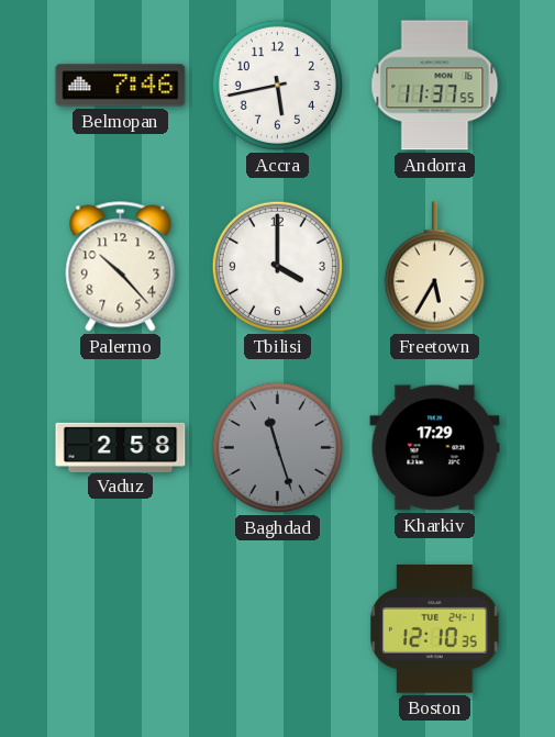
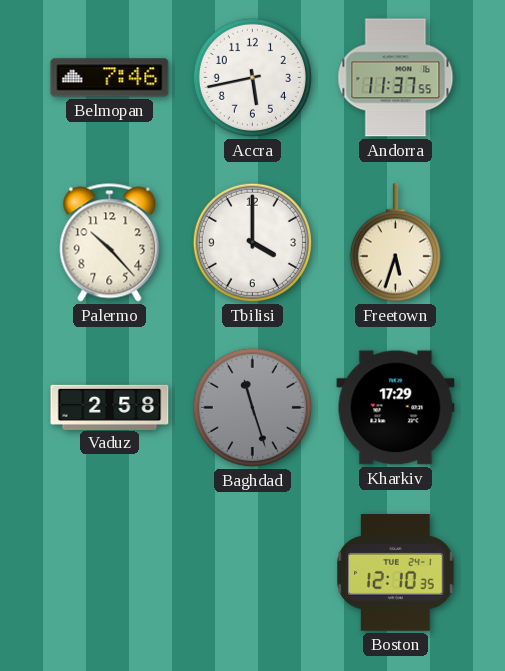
Freetown: 5:35 -> 5:33 (395, 243)
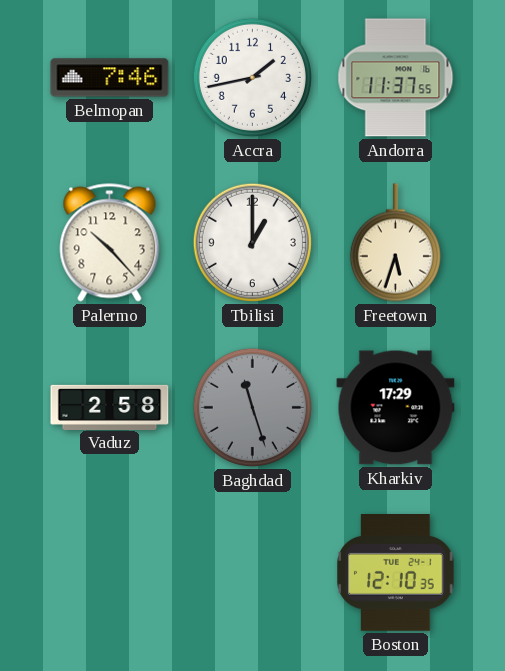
Accra: 5:43 -> 1:43 (252, 77)
Tbilisi: 4:00 -> 1:00 (252, 242)
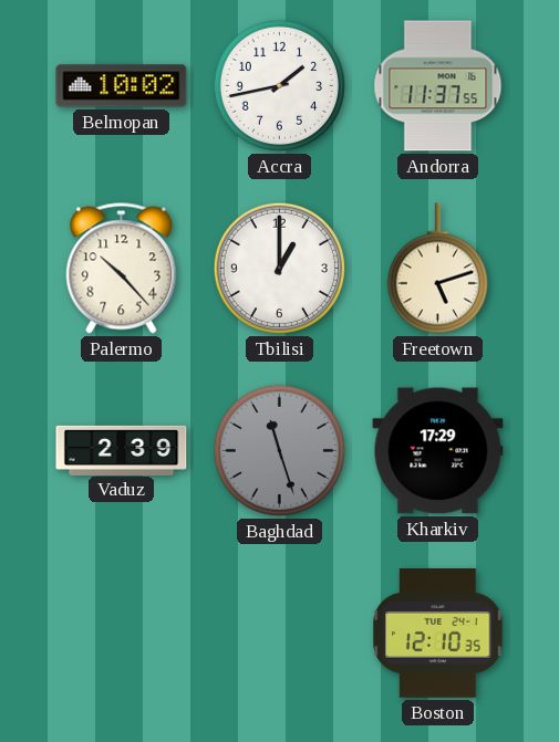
Belmopan: 7:46 -> 10:02 (122, 86)
Freetown: 5:33 -> 5:12 (437, 269)
Vaduz: 2:58 -> 2:39 (122, 450)
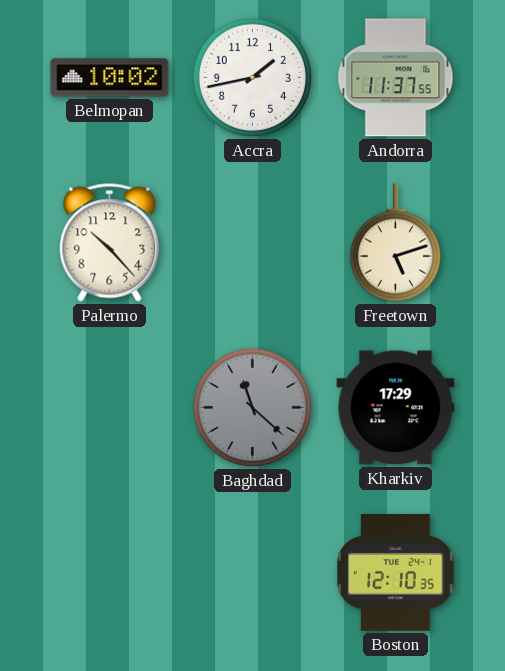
Tbilisi: 1:00 -> none (279, 268)
Vaduz: 2:39 -> none (122, 450)
Baghdad: 11:27 -> 11:22 (252, 407)
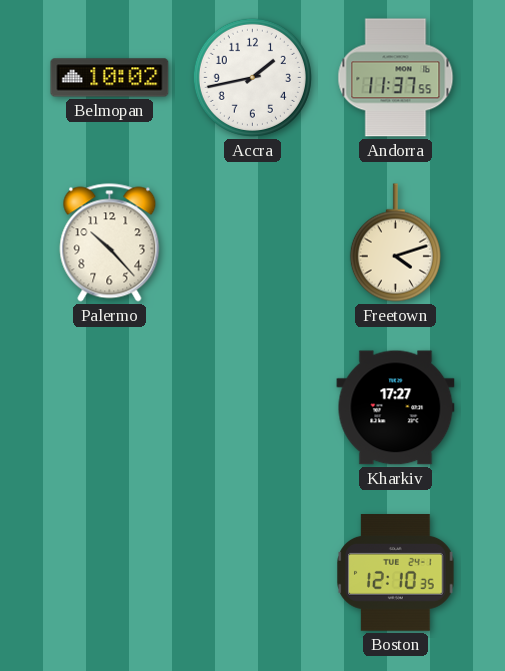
Freetown: 5:12 -> 4:12 (395, 243)
Baghdad: 11:22 -> none (252, 407)
Kharkiv: 17:29 -> 17:27 (396, 408)
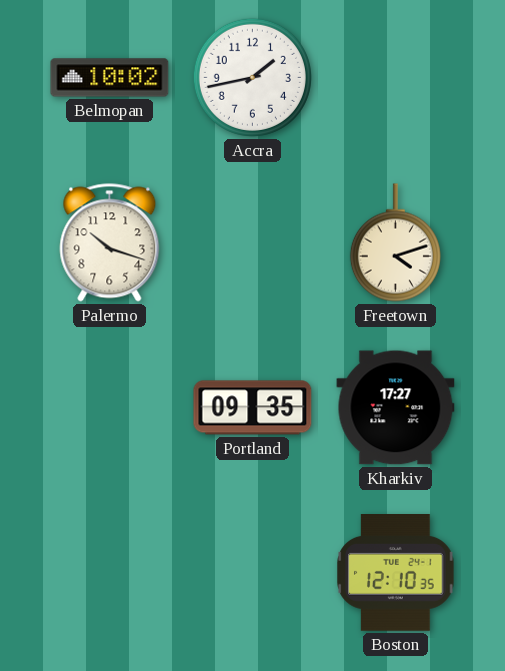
Andorra: 11:37 -> none (396, 78)
Palermo: 10:23 -> 10:18 (110, 243)
Portland: none -> 09:35 (253, 408)
